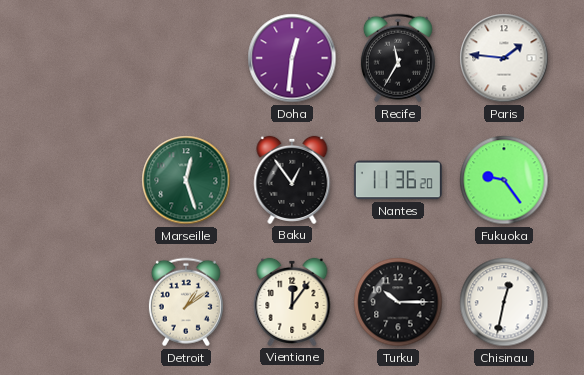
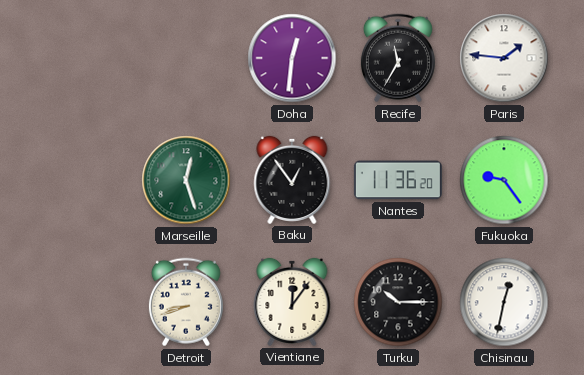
Detroit: 1:09 -> 8:42 (186, 302)
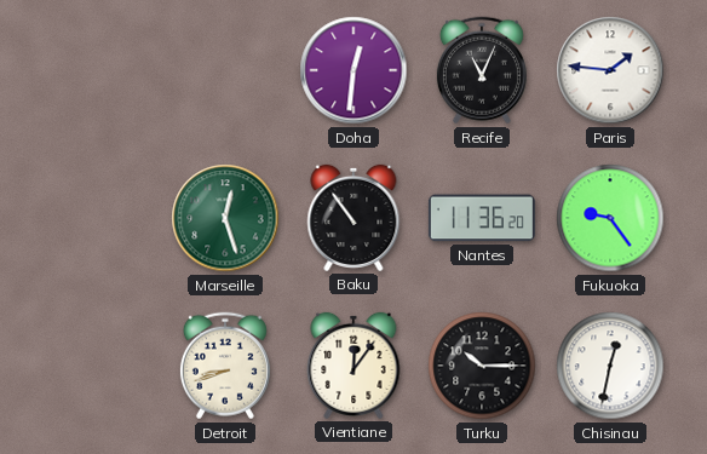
Recife: 11:35 -> 11:04 (482, 70)
Baku: 12:54 -> 10:54 (353, 218)
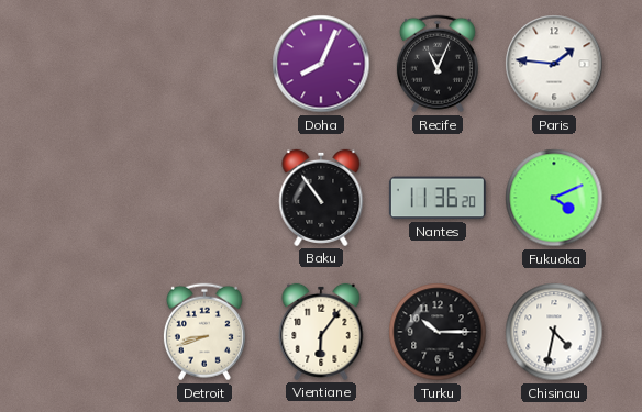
Doha: 12:31 -> 8:04 (321, 64)
Marseille: 12:27 -> none (225, 218)
Fukuoka: 9:24 -> 4:11 (554, 198)
Vientiane: 12:06 -> 6:06 (321, 332)
Chisinau: 12:32 -> 4:32 (554, 332)
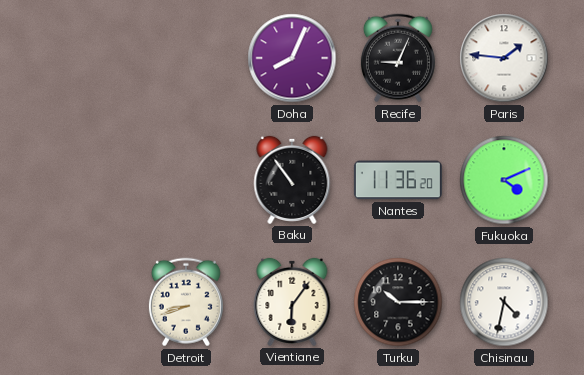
Recife: 11:04 -> 9:04 (398, 58)
